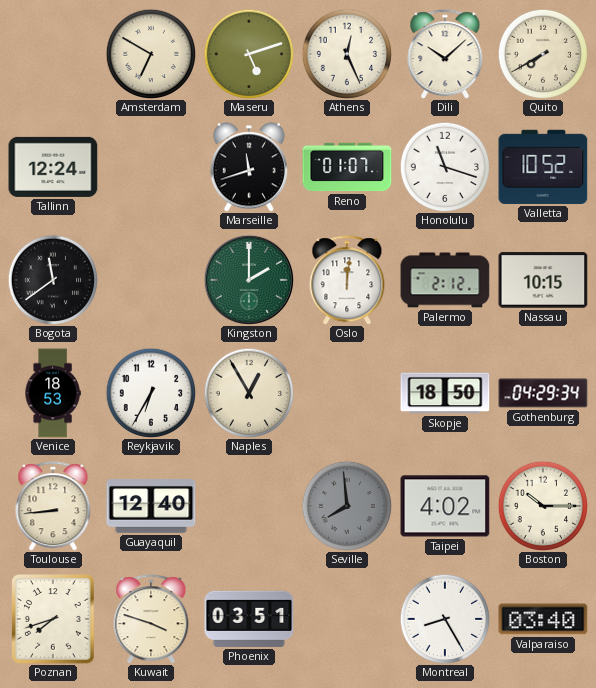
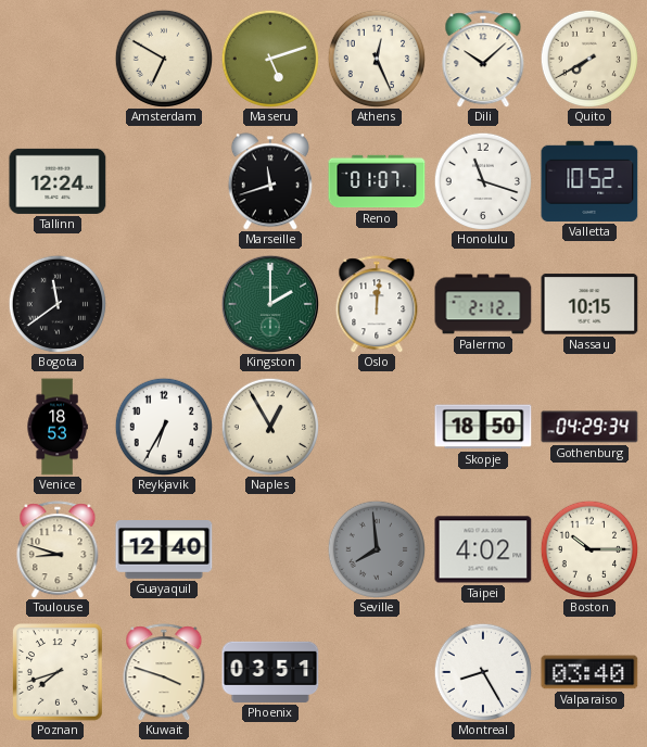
Toulouse: 8:44 -> 8:48 (58, 549)
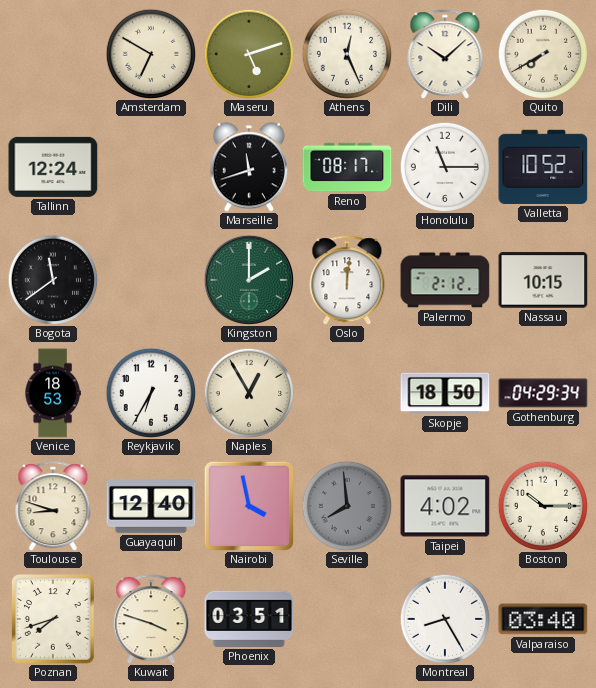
Reno: 01:07 -> 08:17 (347, 167)
Honolulu: 11:18 -> 11:15 (445, 167)
Nairobi: none -> 3:58 (248, 505)
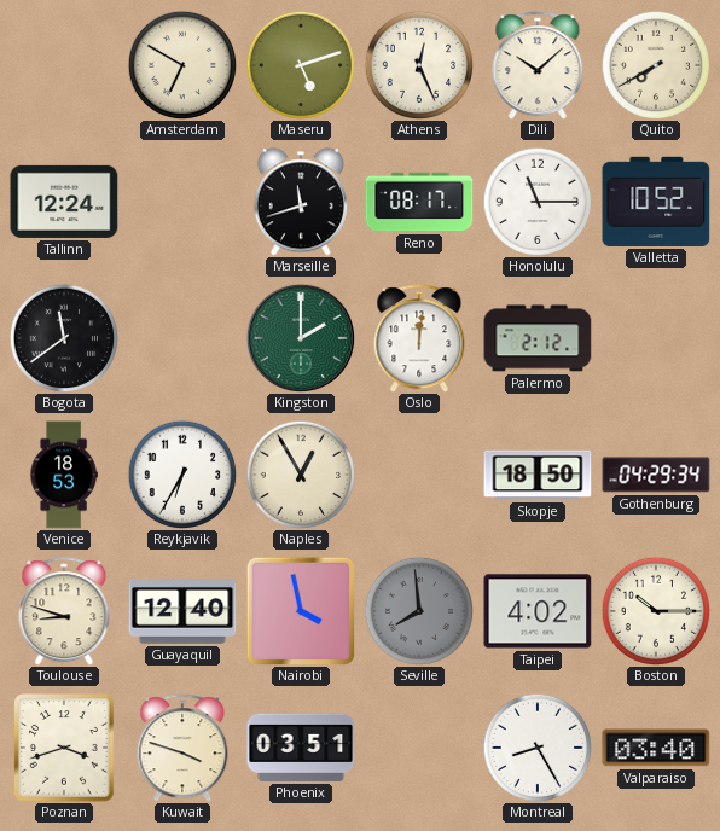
Nassau: 10:15 -> none (543, 280)
Poznan: 7:42 -> 3:42 (65, 749)
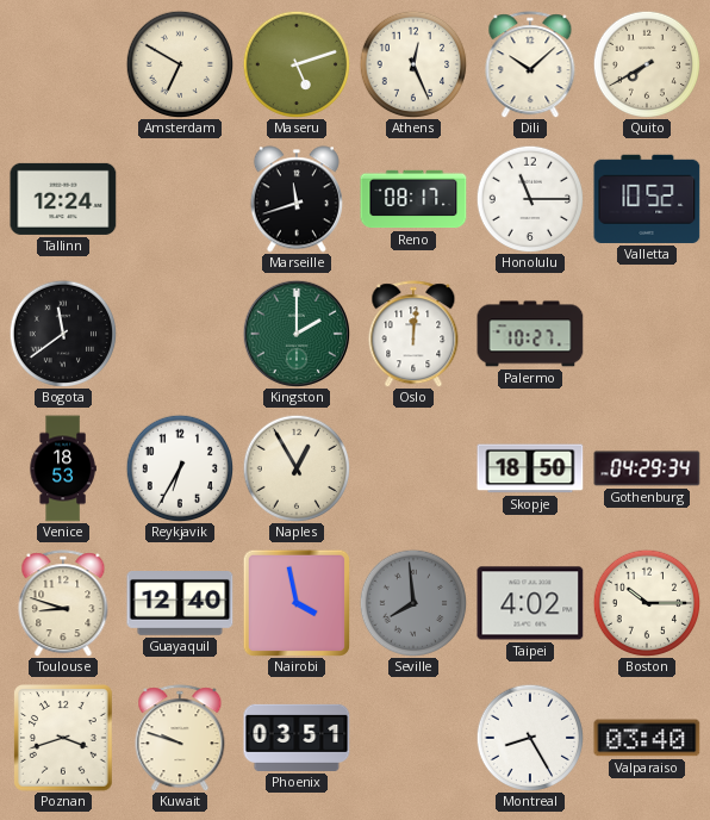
Palermo: 2:12 -> 10:27 (530, 334)
Kuwait: 3:48 -> 9:48 (180, 738)
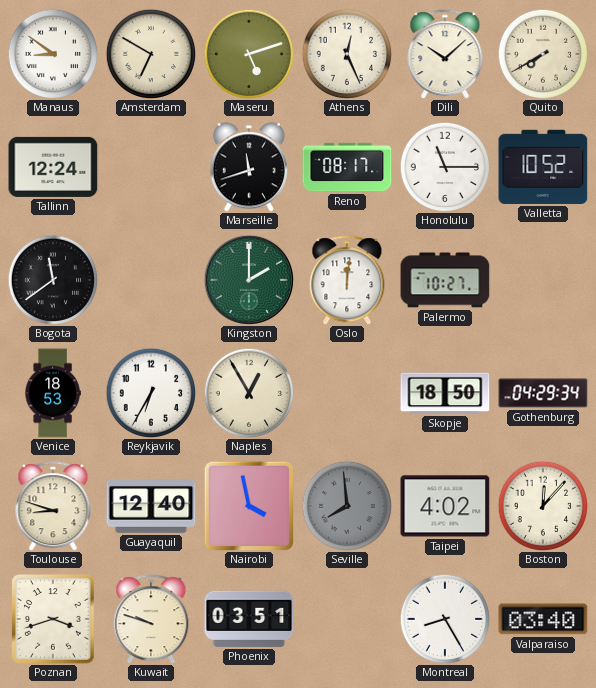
Manaus: none -> 8:51 (53, 54)
Boston: 10:15 -> 12:07 (543, 506)
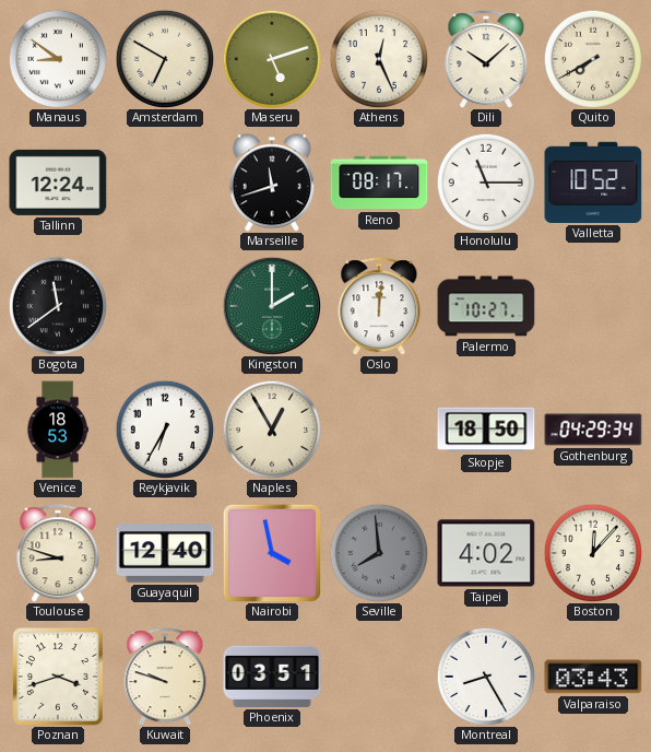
Valparaiso: 03:40 -> 03:43 (593, 677)
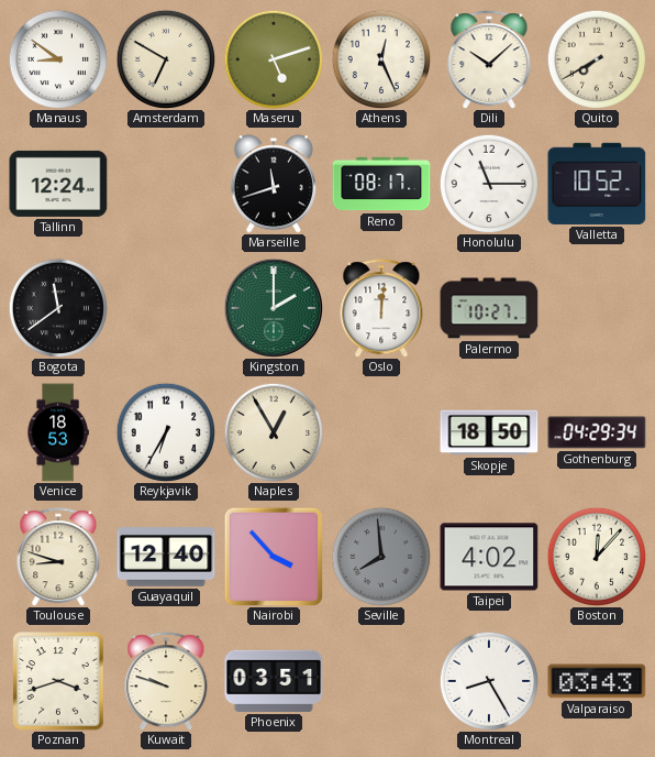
Nairobi: 3:58 -> 3:53 (273, 556)
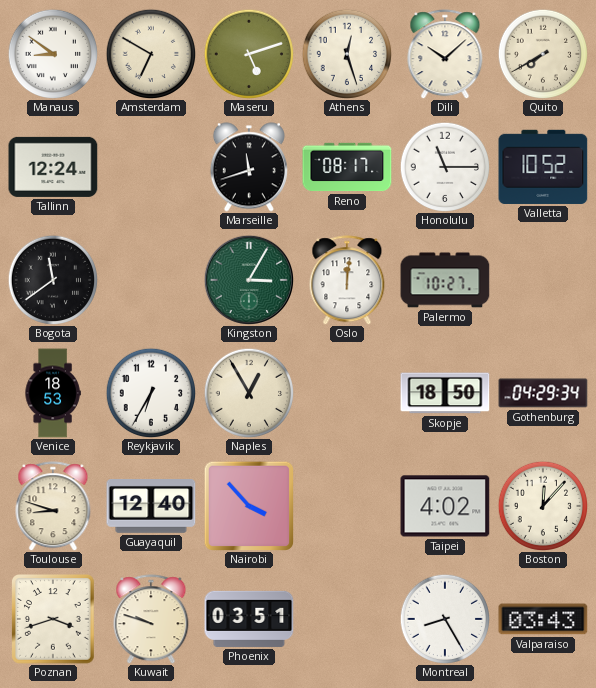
Athens: 12:26 -> 12:27 (347, 54)
Kingston: 2:00 -> 3:05 (248, 279)
Seville: 7:59 -> none (381, 557)
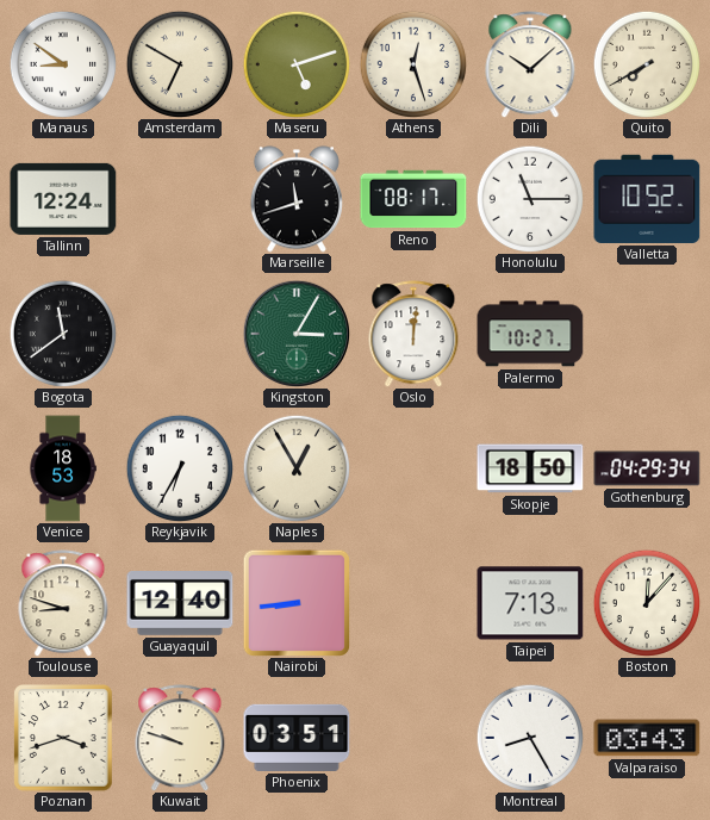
Nairobi: 3:53 -> 8:44 (295, 602)
Taipei: 4:02 -> 7:13 (530, 603)
